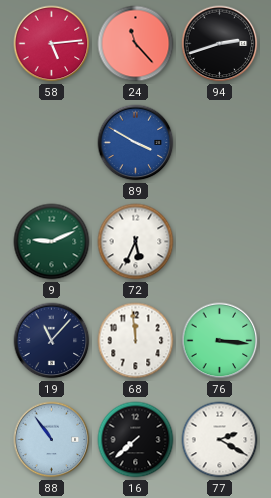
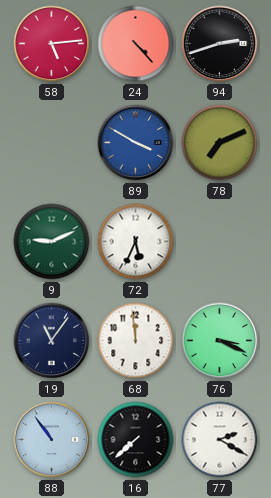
24: 11:23 -> 4:23 (136, 44)
78: none -> 7:11 (220, 143)
19: 11:07 -> 11:06 (52, 341)
76: 3:16 -> 3:19 (220, 341)
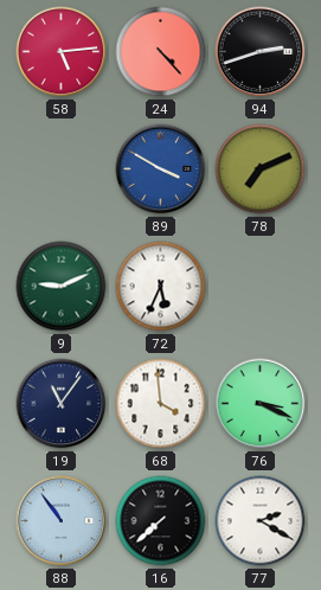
68: 11:59 -> 3:59 (161, 404)
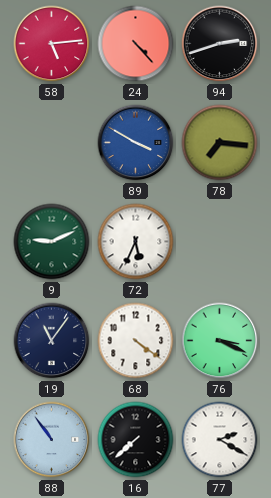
78: 7:11 -> 7:16 (220, 143)
68: 3:59 -> 4:21 (136, 341)
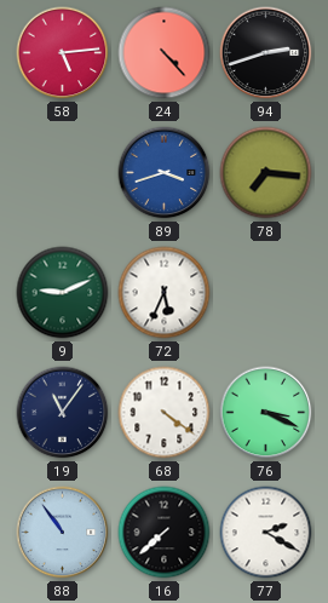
89: 3:50 -> 3:42 (165, 173)
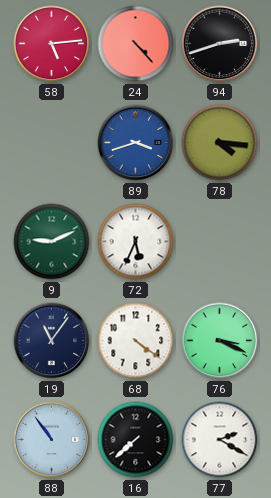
78: 7:16 -> 4:16 (220, 143)
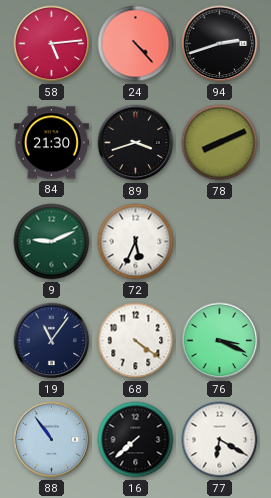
84: none -> 21:30 (51, 143)
89 dial: blue -> black (136, 143)
78: 4:16 -> 8:11 (220, 143)
77: 2:20 -> 6:20 (220, 440)
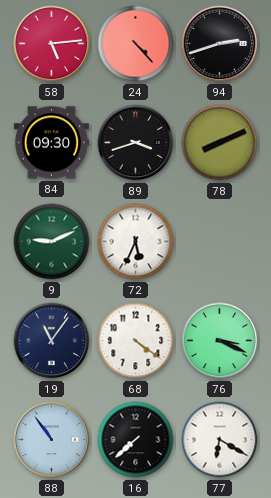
84: 21:30 -> 09:30 (51, 143)
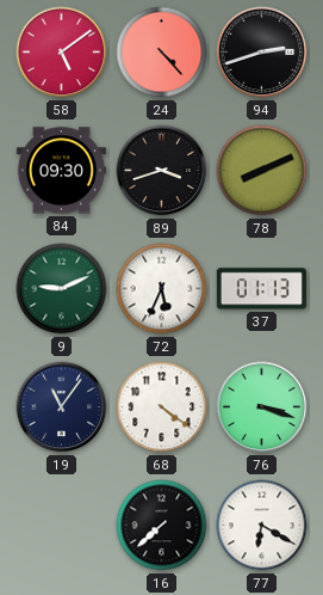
58: 5:14 -> 5:09 (62, 53)
37: none -> 01:13 (261, 289)
76: 3:19 -> 3:18 (262, 407)
88: 10:54 -> none (52, 440)
